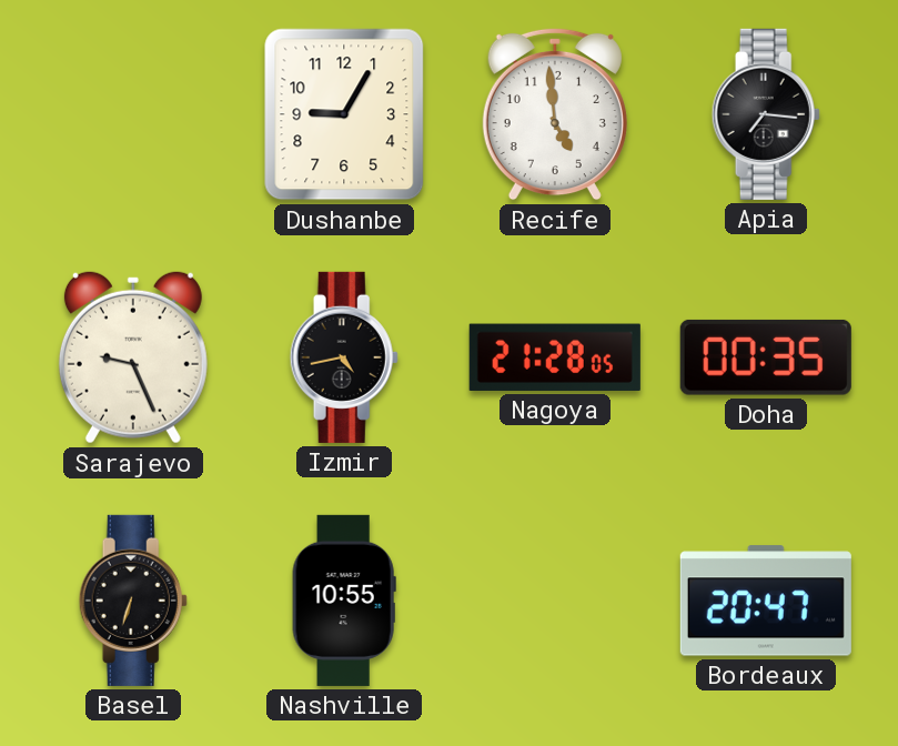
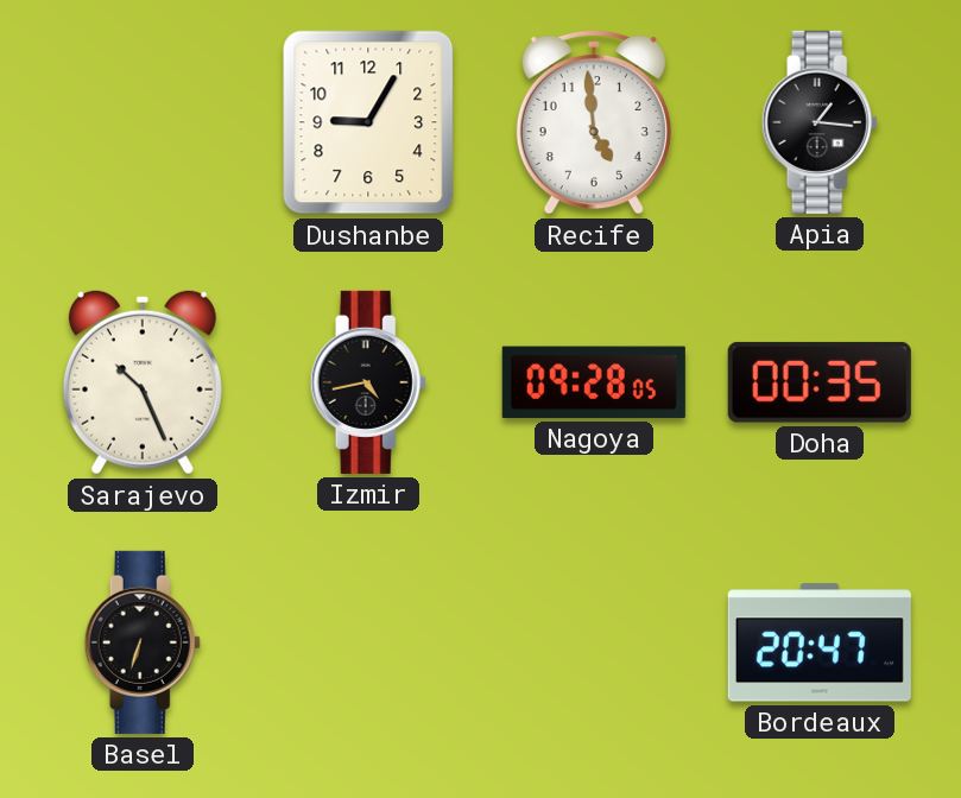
Apia: 7:16 -> 1:16 (820, 122)
Sarajevo: 9:26 -> 10:26 (143, 382)
Nagoya: 21:28 -> 09:28 (594, 382)
Nashville: 10:55 -> none (344, 601)
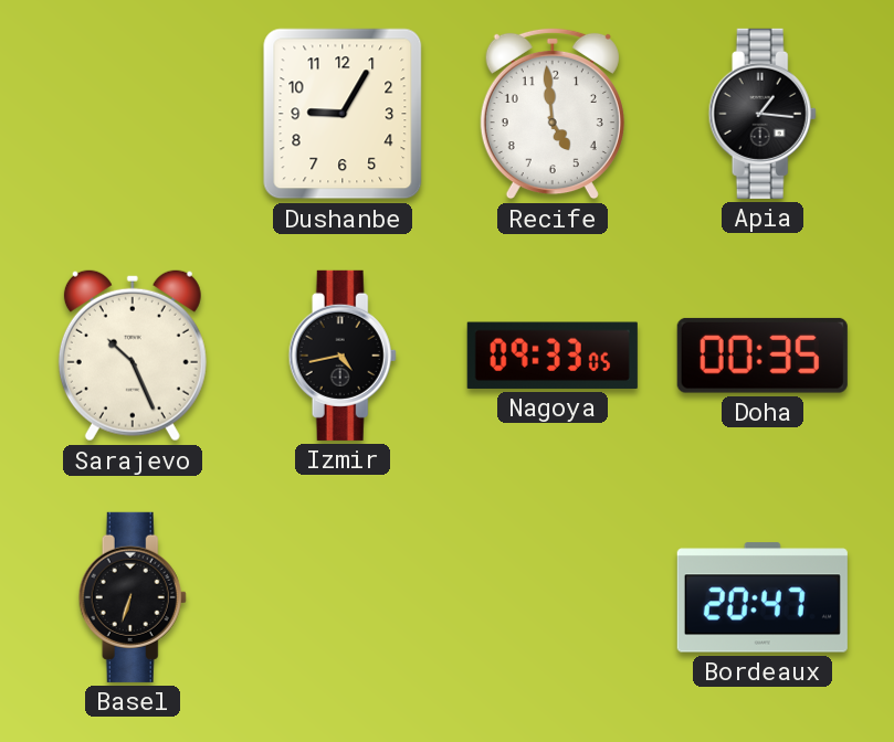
Nagoya: 09:28 -> 09:33 (553, 356)
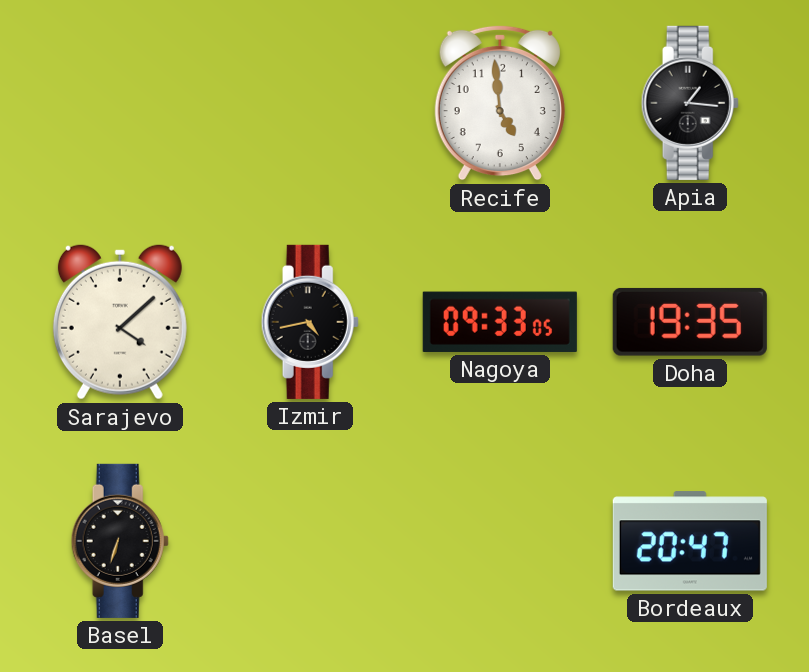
Dushanbe: 9:05 -> none (343, 114)
Sarajevo: 10:26 -> 4:08 (120, 322)
Doha: 00:35 -> 19:35 (690, 322)
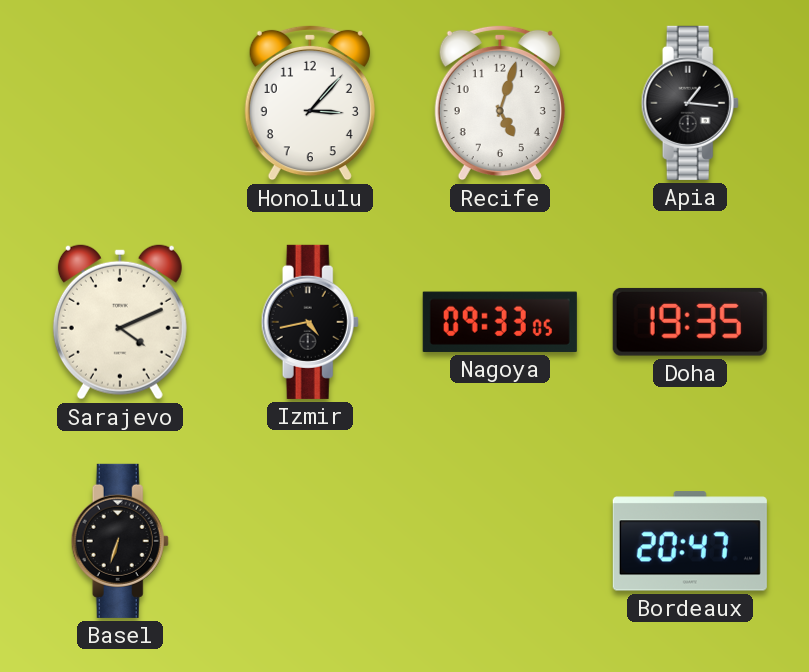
Honolulu: none -> 3:07 (310, 103)
Recife: 4:59 -> 5:03 (500, 103)
Sarajevo: 4:08 -> 4:11 (120, 322)
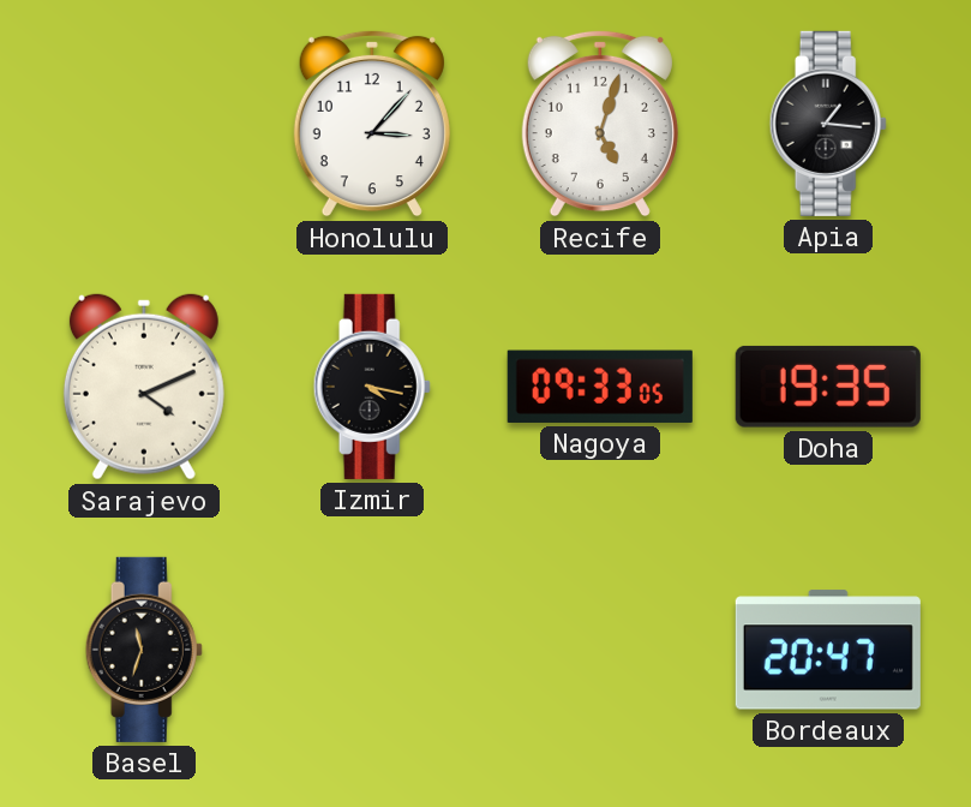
Izmir: 4:43 -> 4:17 (372, 387)
Basel: 6:33 -> 11:33 (144, 650)
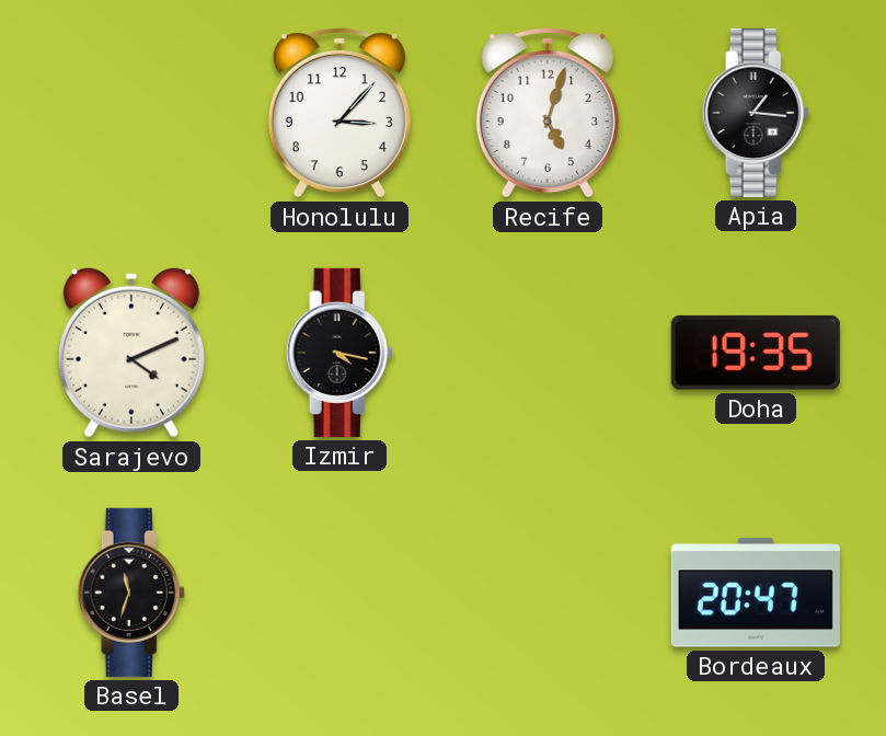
Nagoya: 09:33 -> none (600, 387)
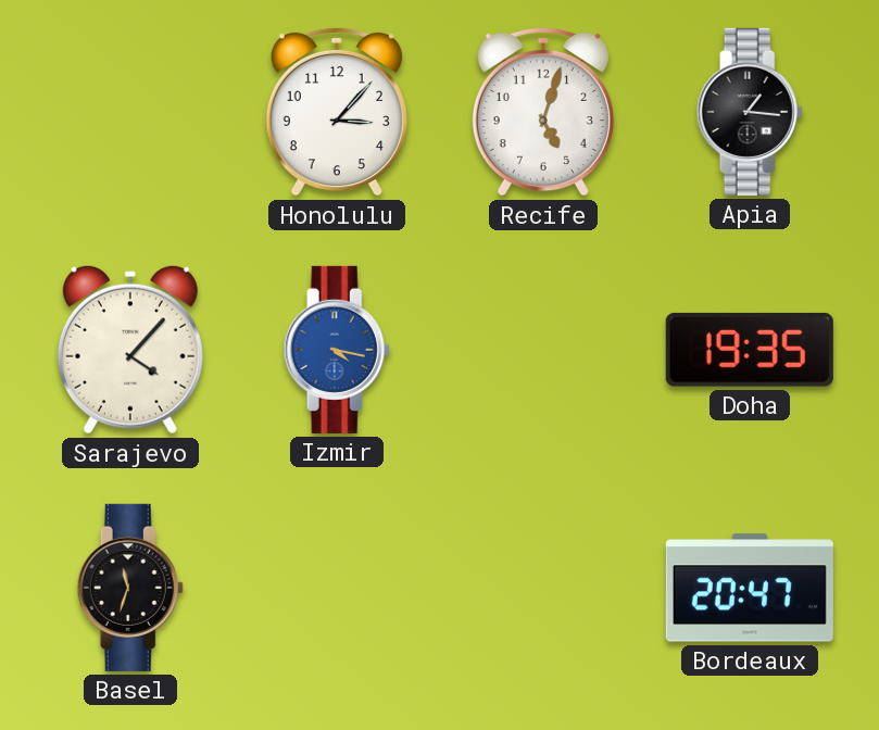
Sarajevo: 4:11 -> 4:07 (130, 350)
Izmir dial: black -> blue (337, 350)
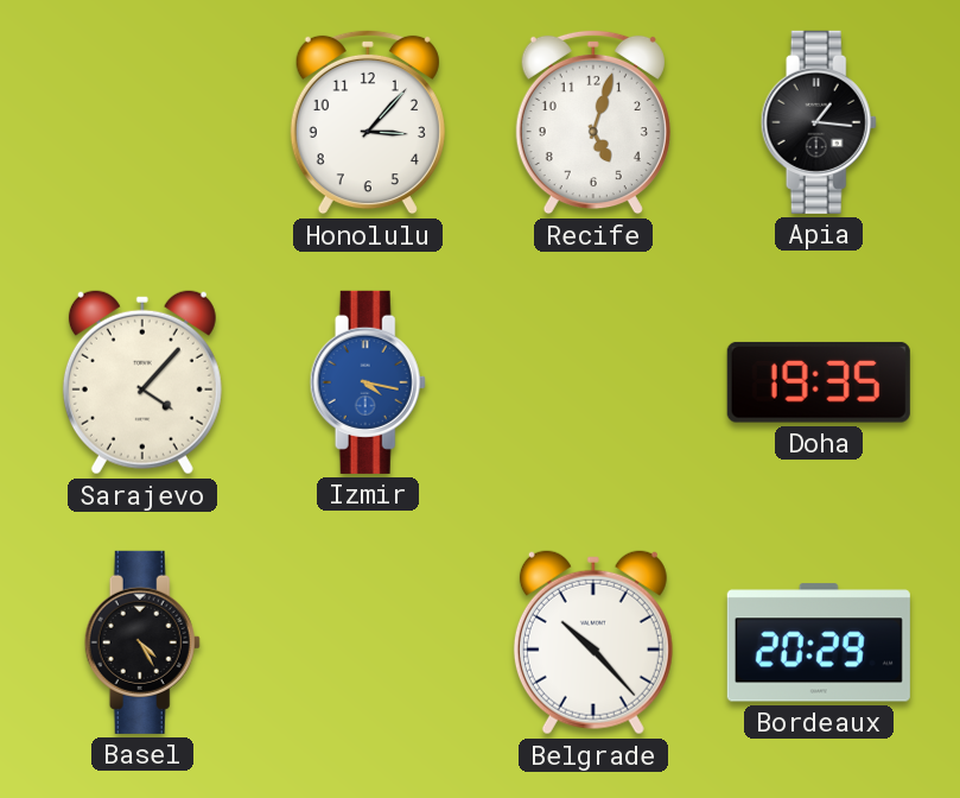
Basel: 11:33 -> 4:25 (142, 642)
Belgrade: none -> 10:23 (593, 642)
Bordeaux: 20:47 -> 20:29 (819, 642)
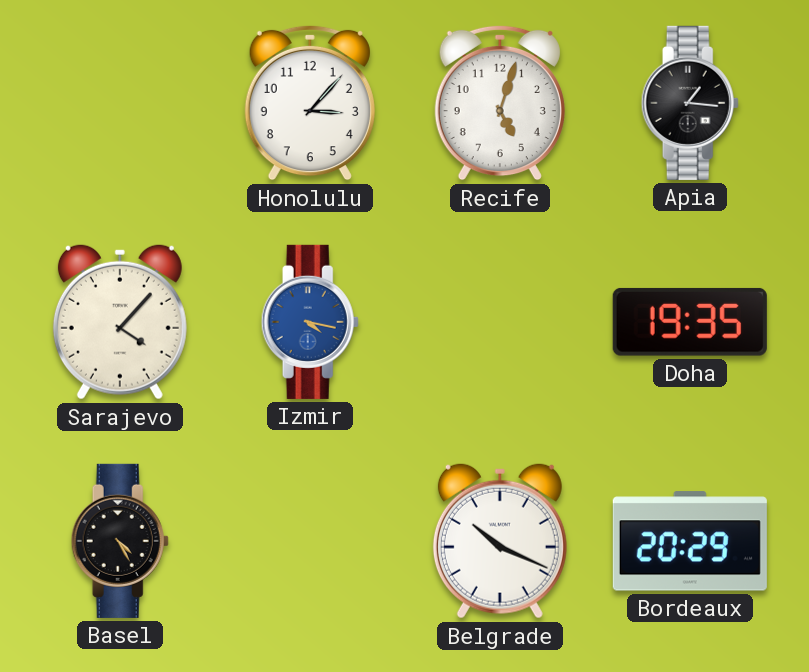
Belgrade: 10:23 -> 10:19 (500, 541)
